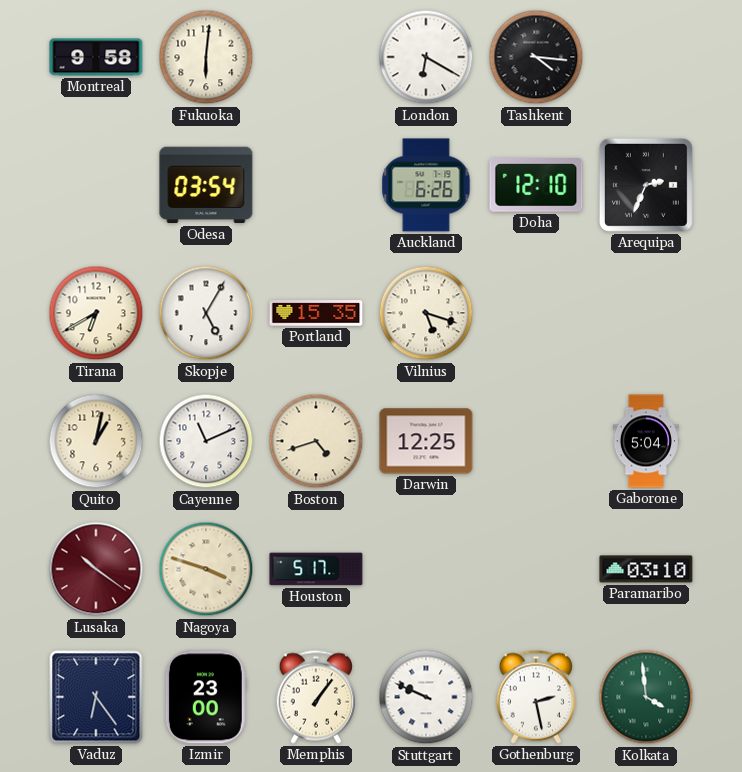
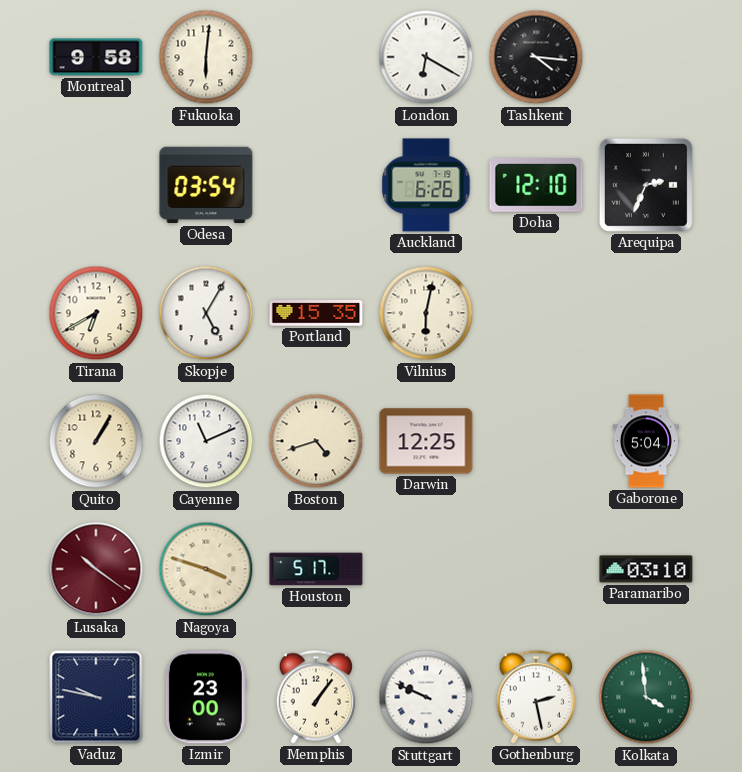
Vilnius: 5:18 -> 6:02 (426, 313)
Quito: 1:02 -> 1:05 (96, 441)
Vaduz: 6:24 -> 9:47 (96, 697)
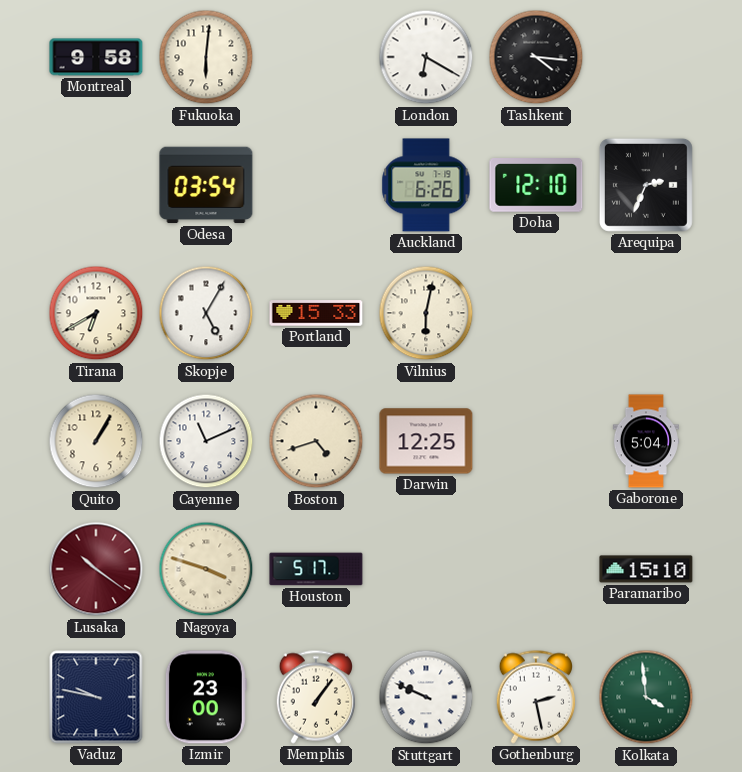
Portland: 15:35 -> 15:33 (316, 313)
Paramaribo: 03:10 -> 15:10 (646, 569)
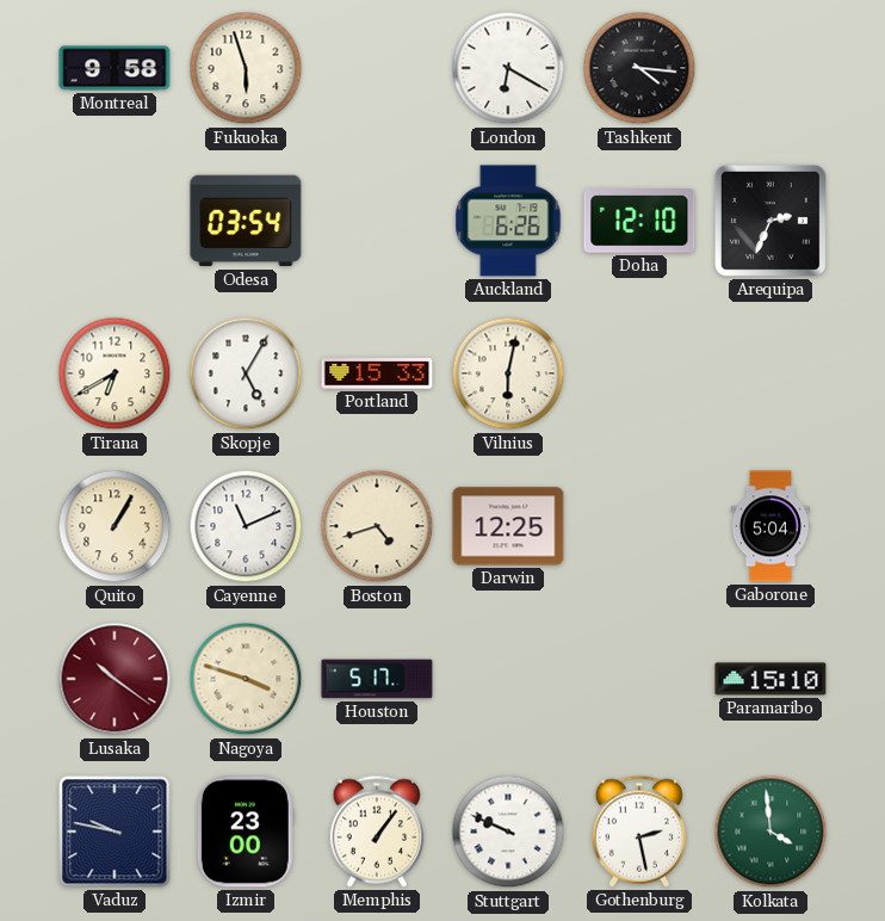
Fukuoka: 6:01 -> 5:57 (246, 68)
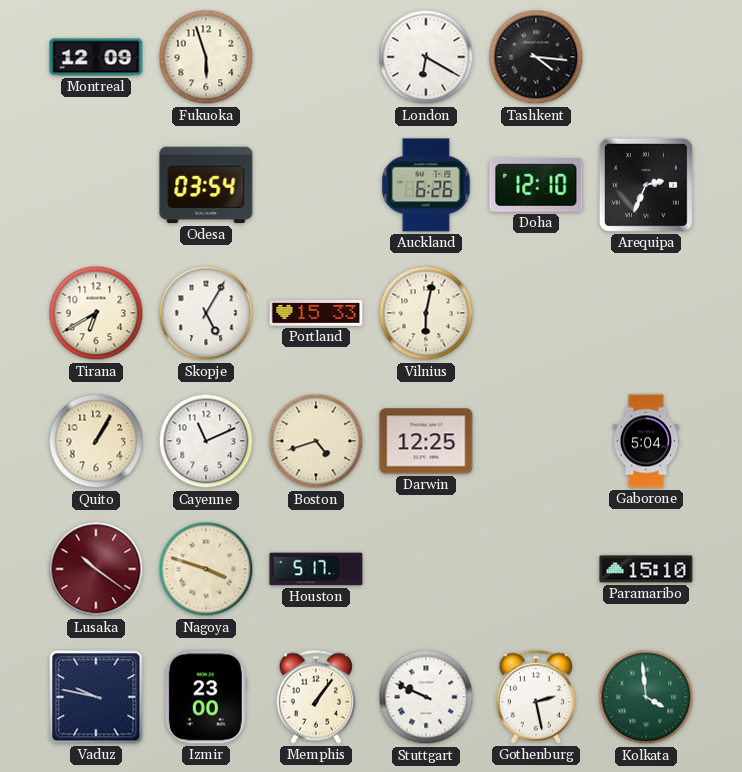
Montreal: 9:58 -> 12:09 (96, 57)
